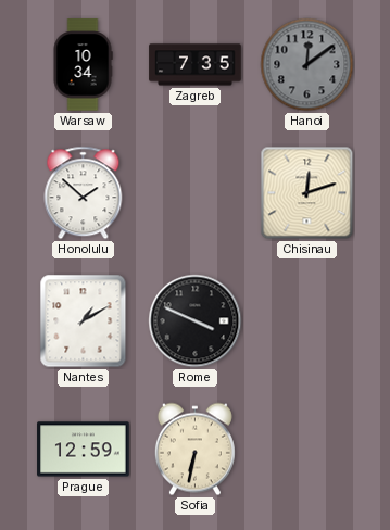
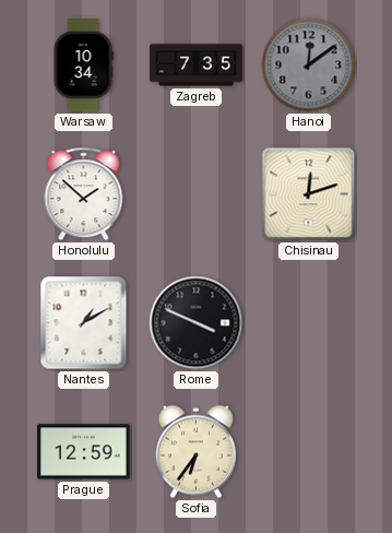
Sofia: 6:32 -> 6:36 (195, 452)
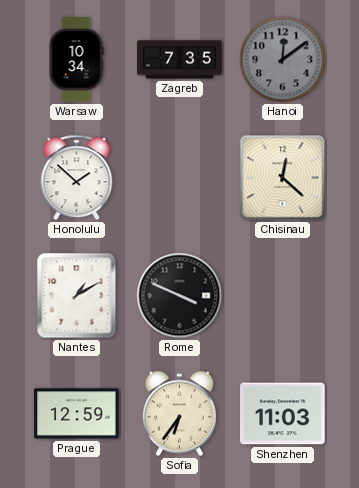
Chisinau: 12:12 -> 12:22 (283, 178)
Shenzhen: none -> 11:03 (283, 414)
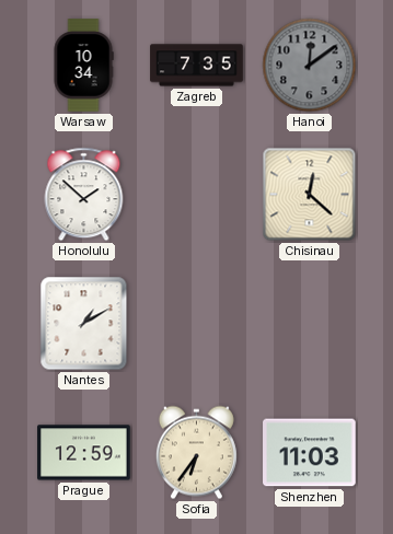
Rome: 3:49 -> none (180, 296)
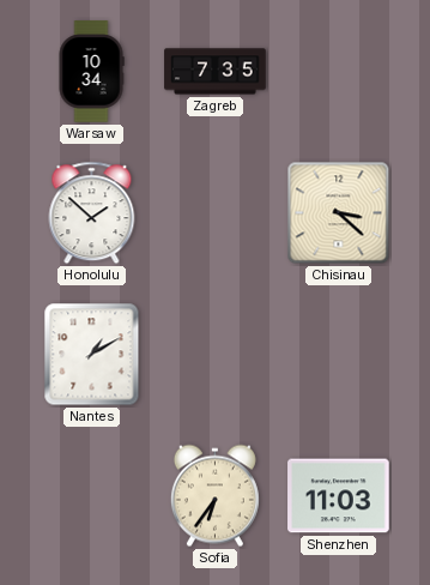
Hanoi: 12:09 -> none (310, 66)
Chisinau: 12:22 -> 3:22 (339, 213)
Prague: 12:59 -> none (84, 453)
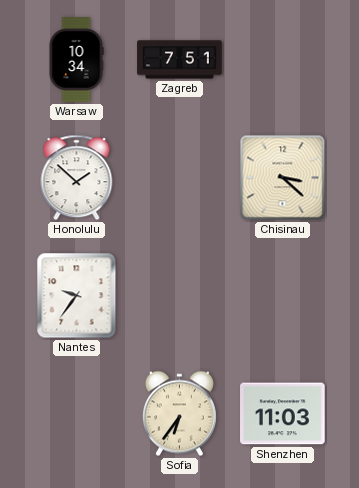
Zagreb: 7:35 -> 7:51 (180, 60)
Nantes: 1:10 -> 9:36 (77, 296)
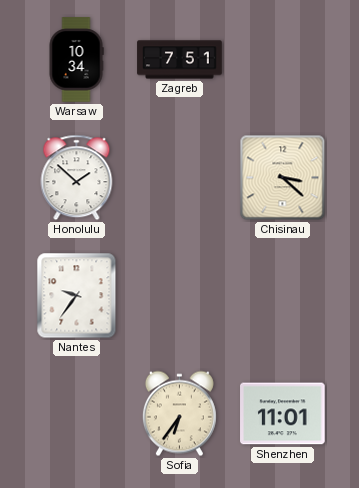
Shenzhen: 11:03 -> 11:01 (283, 414)
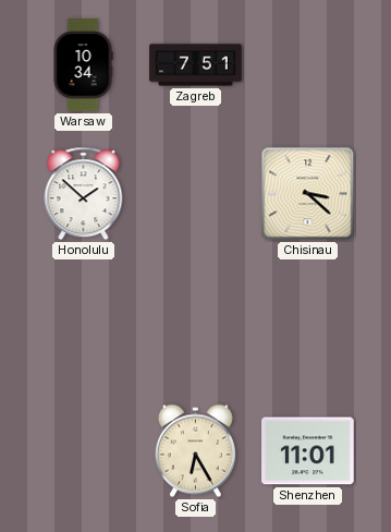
Nantes: 9:36 -> none (77, 296)
Sofia: 6:36 -> 6:25 (195, 451)
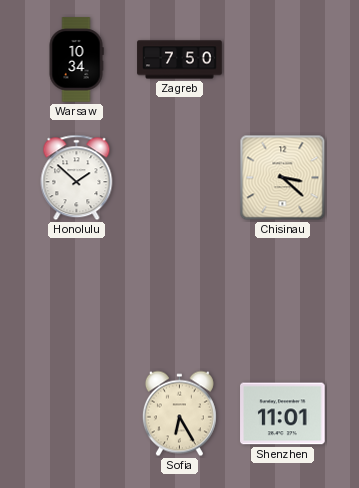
Zagreb: 7:51 -> 7:50 (180, 60)
